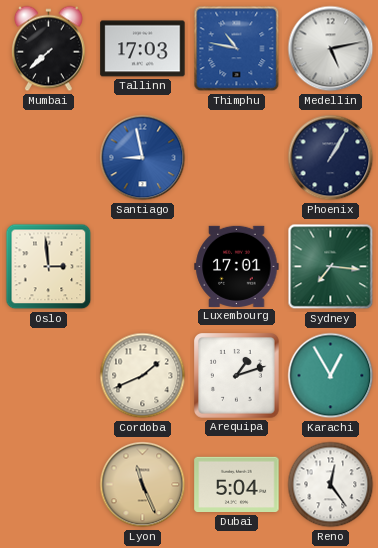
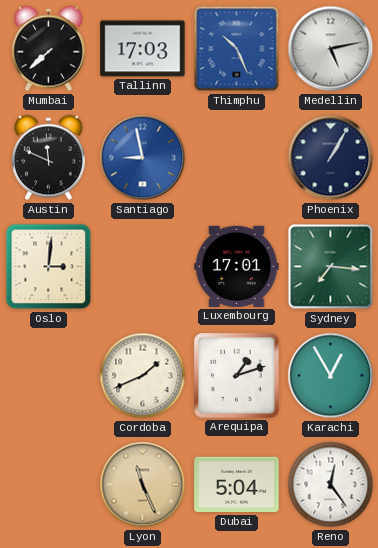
Thimphu: 10:47 -> 10:26 (237, 49)
Austin: none -> 11:49 (49, 158)
Oslo: 2:59 -> 3:01 (49, 267)
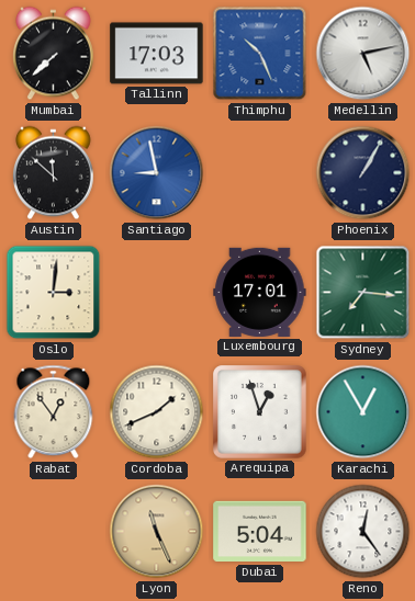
Austin: 11:49 -> 11:52 (54, 173)
Rabat: none -> 12:54 (54, 412)
Arequipa: 1:12 -> 12:57 (260, 412)
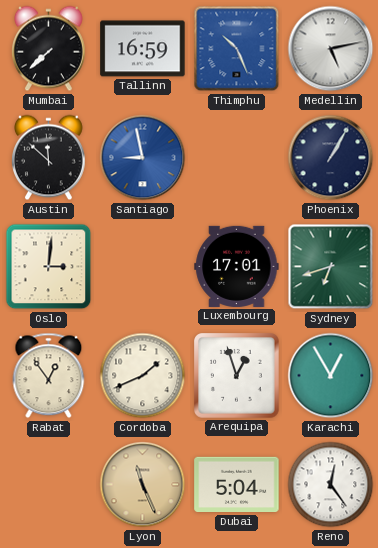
Tallinn: 17:03 -> 16:59 (143, 49)
Sydney: 7:16 -> 6:42 (331, 267)
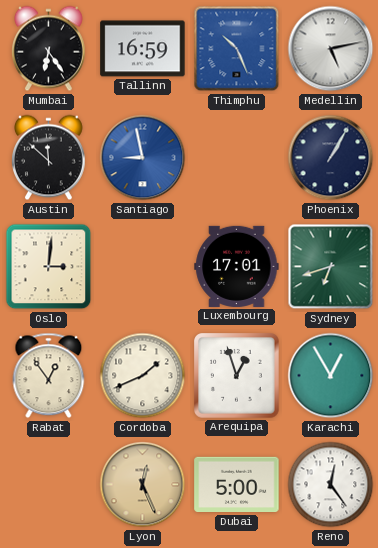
Mumbai: 7:38 -> 6:24 (49, 49)
Lyon: 11:26 -> 12:26 (143, 485)
Dubai: 5:04 -> 5:00 (237, 485)
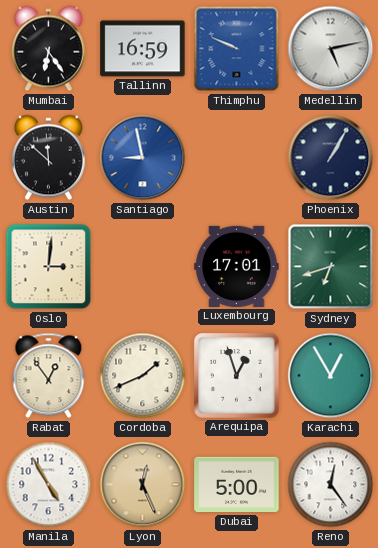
Thimphu: 10:26 -> 9:49 (237, 49)
Manila: none -> 4:55 (49, 485)
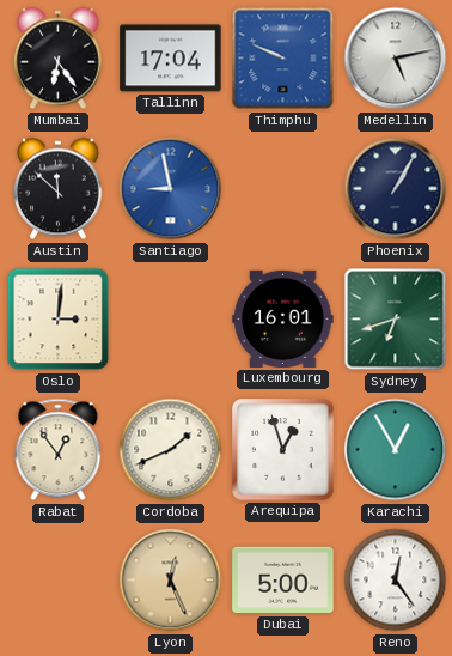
Tallinn: 16:59 -> 17:04 (171, 59)
Luxembourg: 17:01 -> 16:01 (283, 318)
Manila: 4:55 -> none (49, 485)
